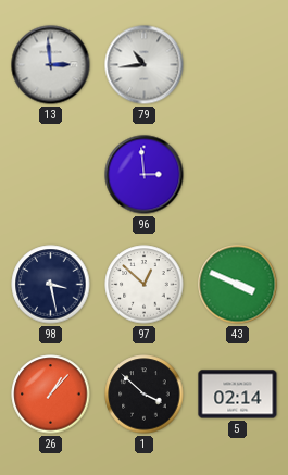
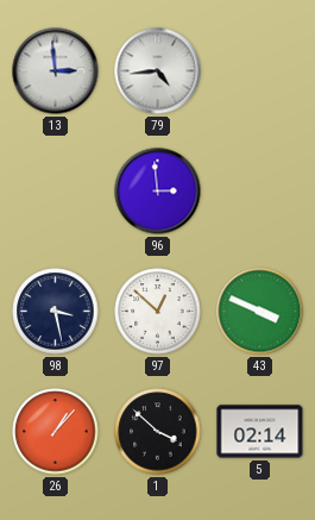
79: 10:44 -> 4:44 (158, 71)
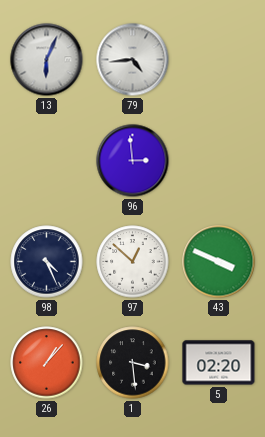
13: 2:59 -> 6:04 (47, 60)
98: 3:28 -> 4:26 (47, 262)
1: 3:52 -> 3:29 (133, 363)
5: 02:14 -> 02:20 (219, 363)
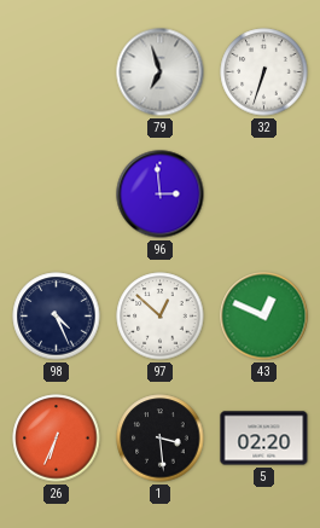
13: 6:04 -> none (47, 60)
79: 4:44 -> 6:57 (161, 72)
32: none -> 6:33 (264, 72)
43: 3:49 -> 12:49 (264, 317)
26: 1:07 -> 6:34 (57, 439)
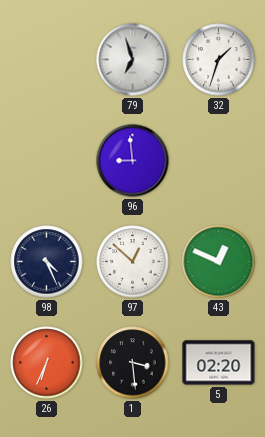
32: 6:33 -> 1:33 (219, 60)
96: 2:59 -> 8:59 (133, 161)
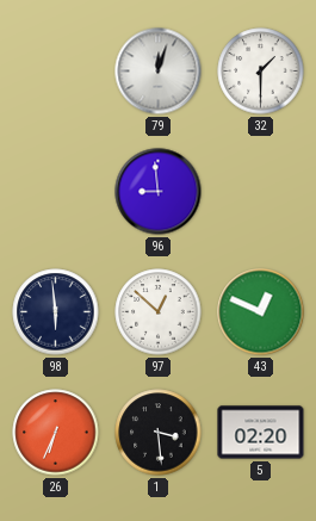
79: 6:57 -> 12:03 (159, 72)
32: 1:33 -> 1:30 (261, 72)
98: 4:26 -> 5:59 (56, 312)
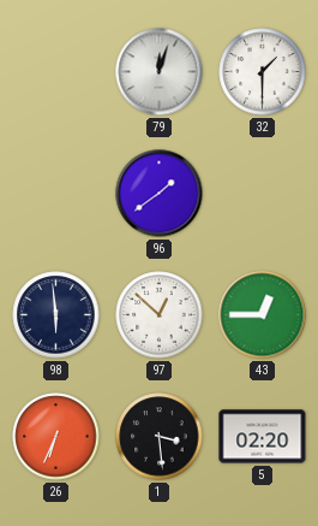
96: 8:59 -> 1:39 (160, 194)
43: 12:49 -> 12:45 (263, 315)
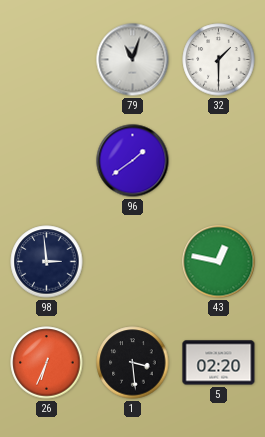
79: 12:03 -> 11:03 (133, 60)
98: 5:59 -> 2:59 (47, 262)
97: 12:52 -> none (160, 315)
43: 12:45 -> 12:47 (219, 262)
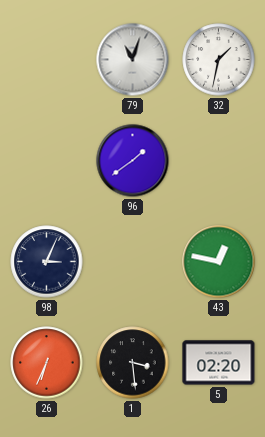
32: 1:30 -> 1:32 (219, 60)
98: 2:59 -> 3:04 (47, 262)
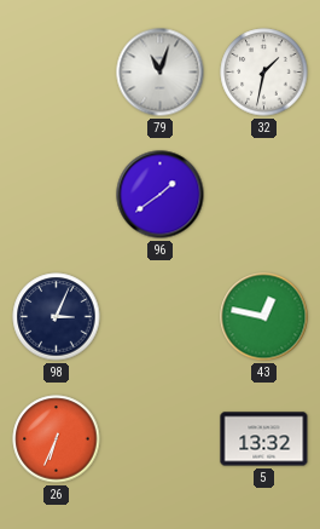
1: 3:29 -> none (133, 363)
5: 02:20 -> 13:32 (264, 439)
